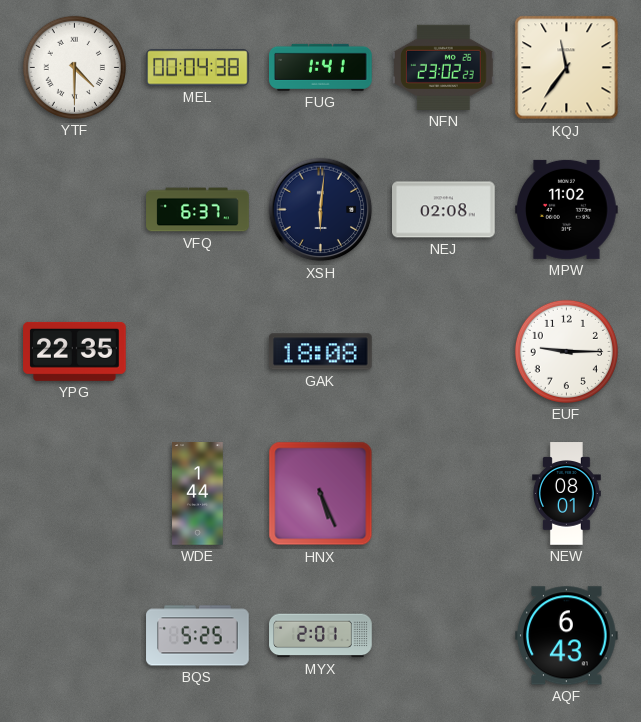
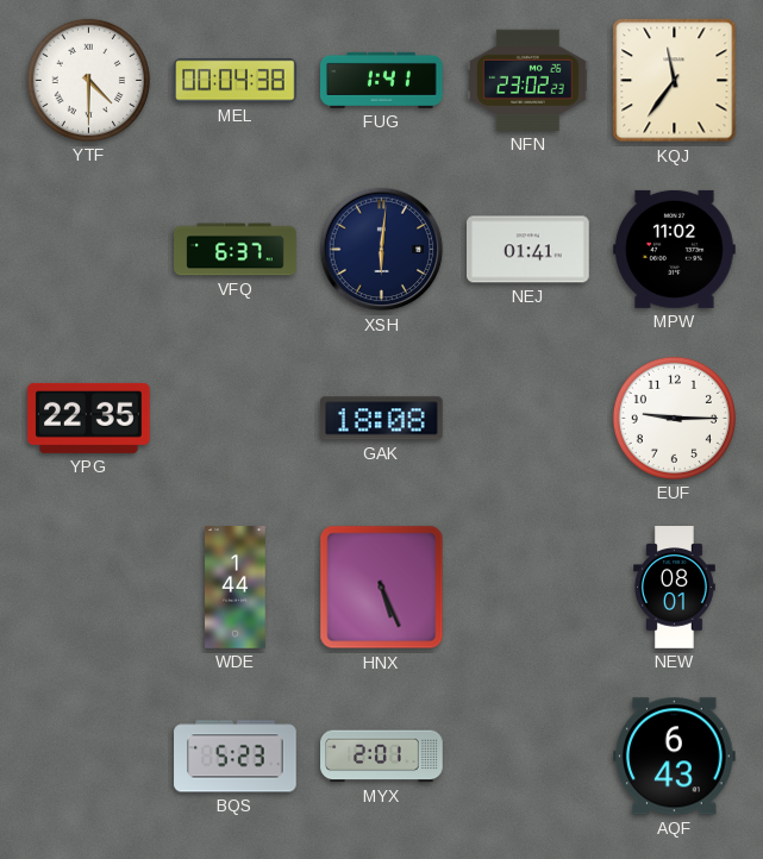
NEJ: 02:08 -> 01:41 (529, 250)
BQS: 5:25 -> 5:23 (236, 757)
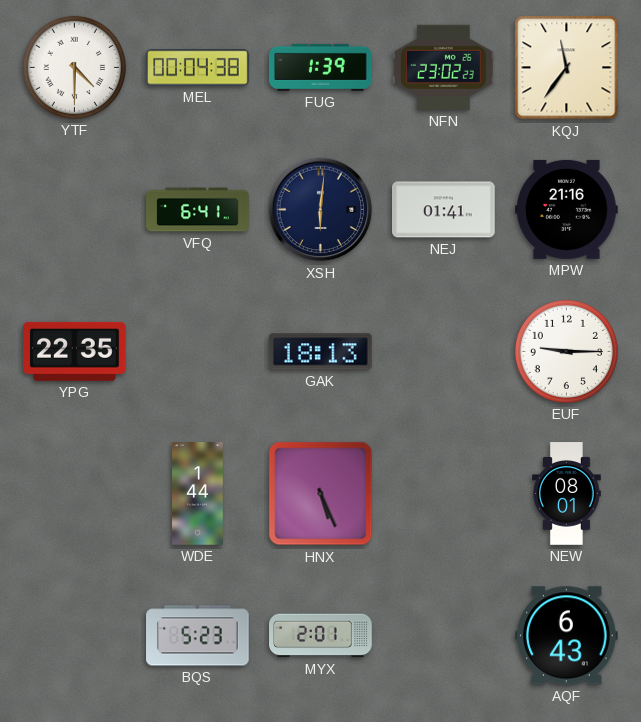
FUG: 1:41 -> 1:39 (321, 67)
VFQ: 6:37 -> 6:41 (198, 210)
MPW: 11:02 -> 21:16 (567, 209)
GAK: 18:08 -> 18:13 (321, 352)
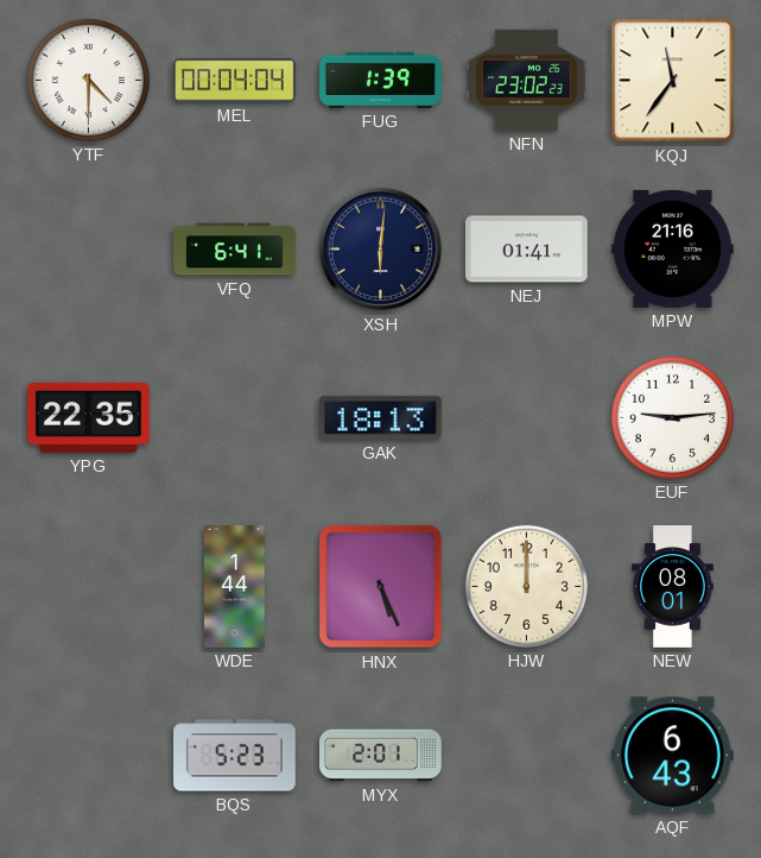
MEL: 00:04:38 -> 00:04:04 (235, 81)
EUF: 9:15 -> 9:14 (672, 417)
HJW: none -> 12:00 (526, 586)
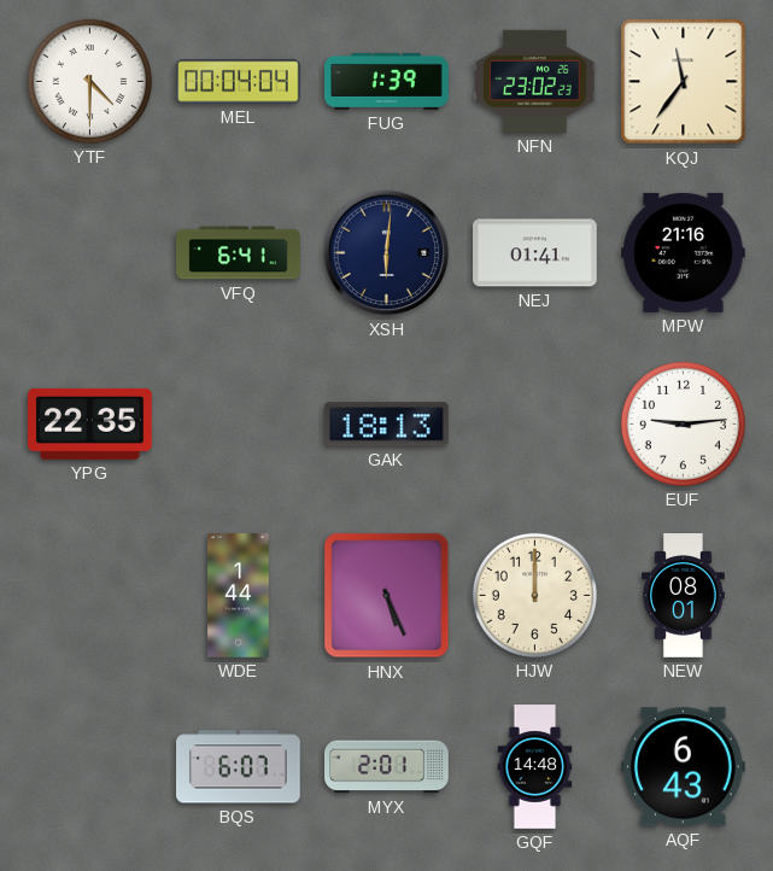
BQS: 5:23 -> 6:07 (239, 767)
GQF: none -> 14:48 (535, 767)
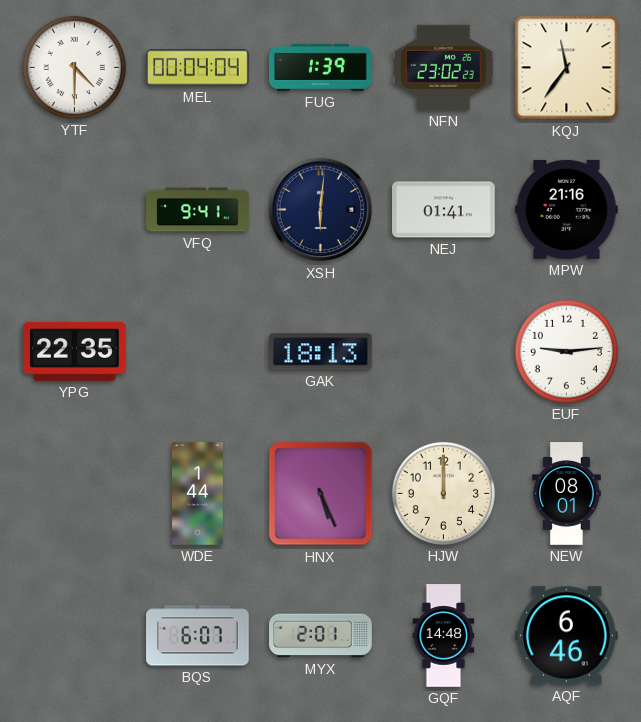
VFQ: 6:41 -> 9:41 (198, 210)
AQF: 6:43 -> 6:46 (567, 636)
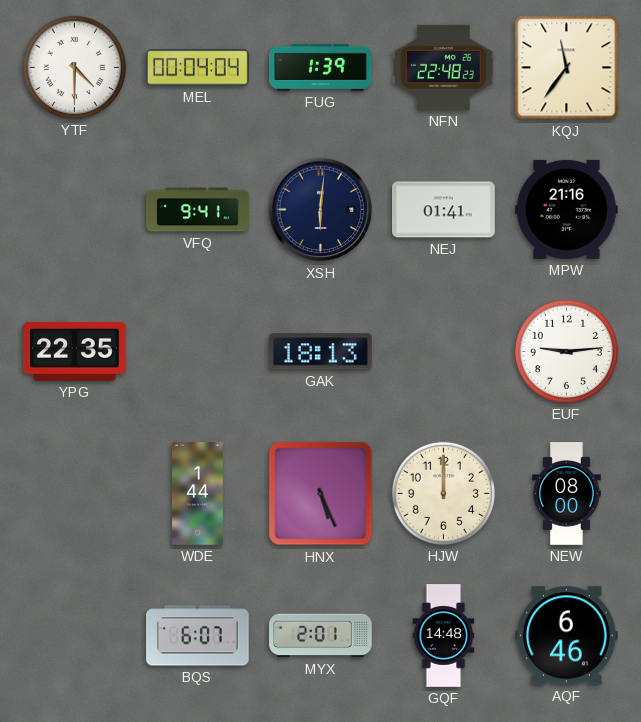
NFN: 23:02 -> 22:48 (444, 67)
NEW: 08:01 -> 08:00 (567, 494)
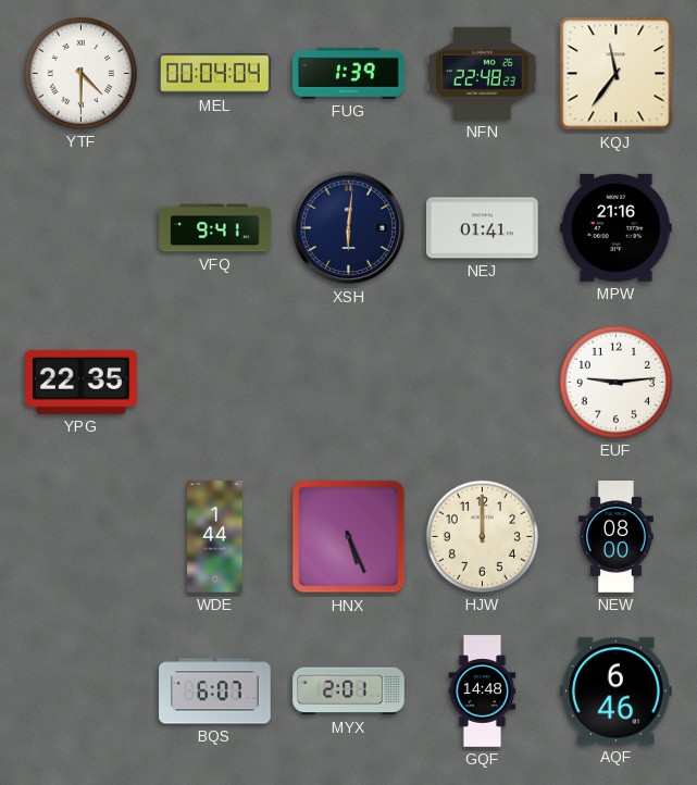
GAK: 18:13 -> none (321, 352)
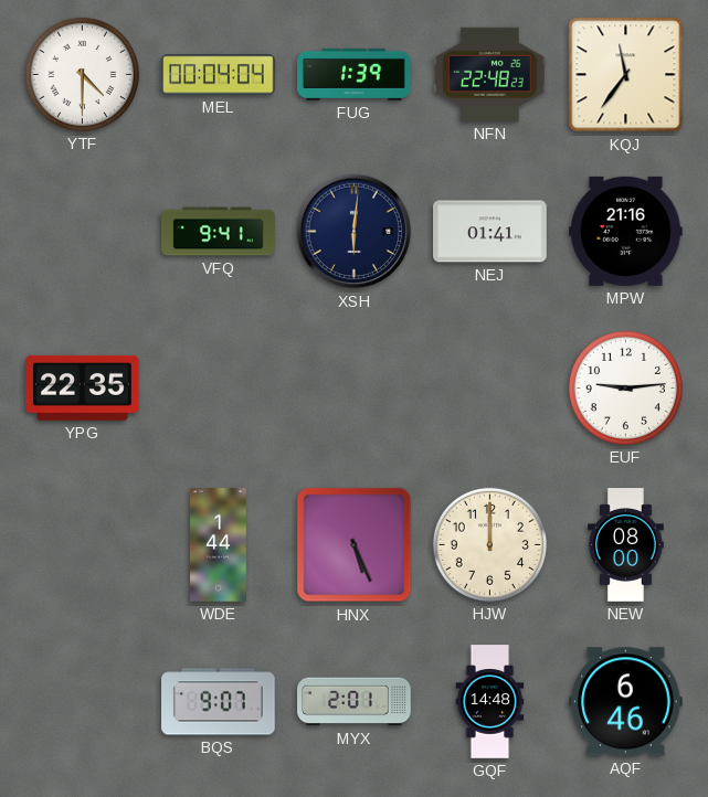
BQS: 6:07 -> 9:07 (219, 702)
